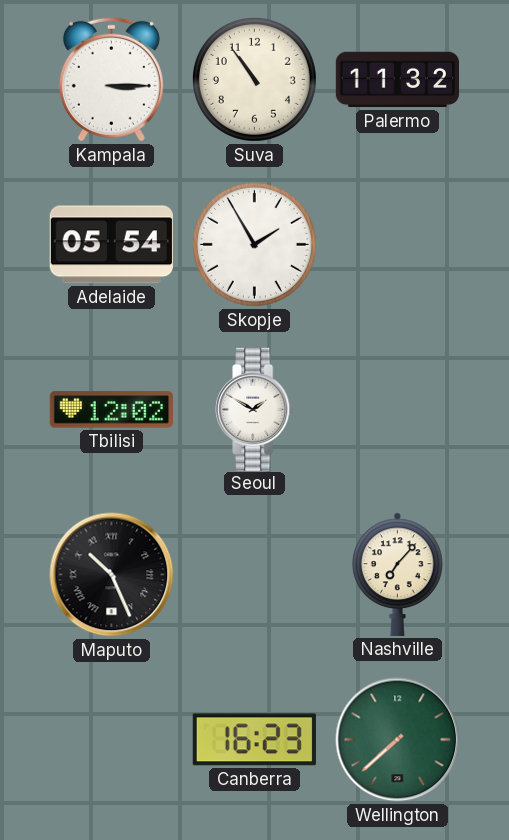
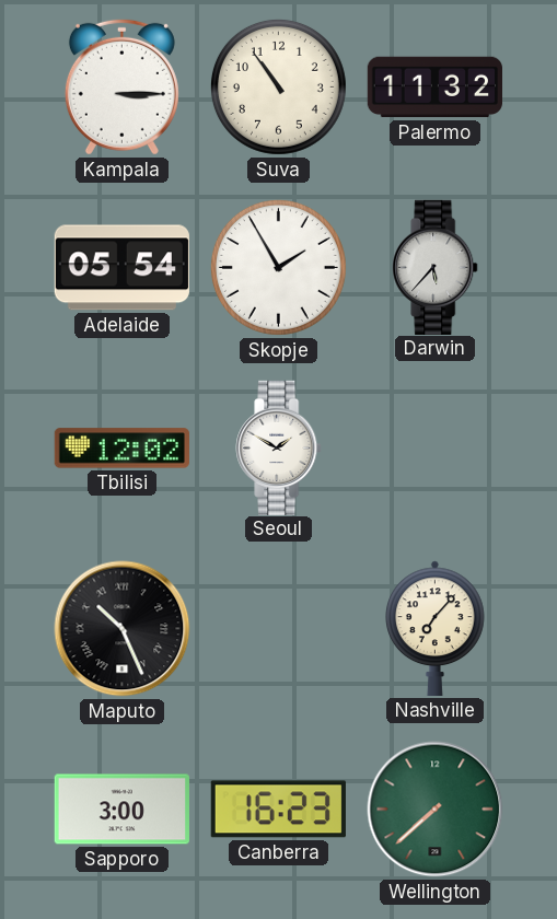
Darwin: none -> 5:37 (436, 267)
Sapporo: none -> 3:00 (121, 810)
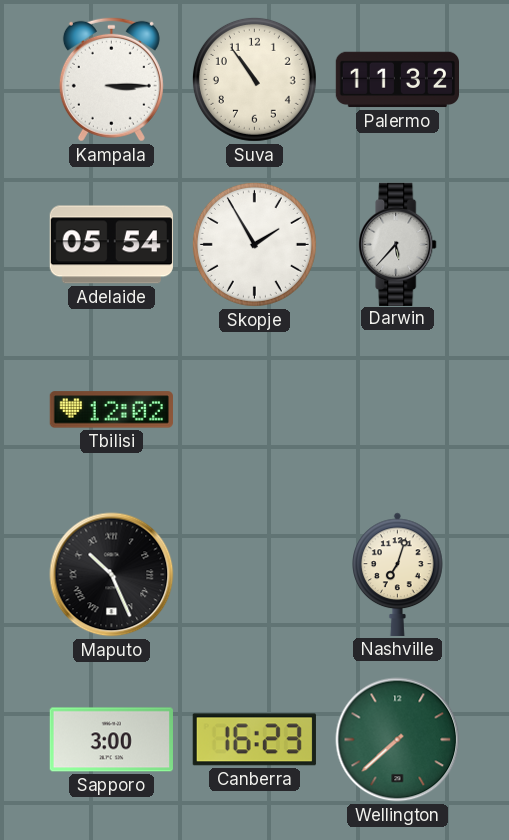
Seoul: 1:50 -> none (279, 447)
Nashville: 7:07 -> 7:03 (398, 574)
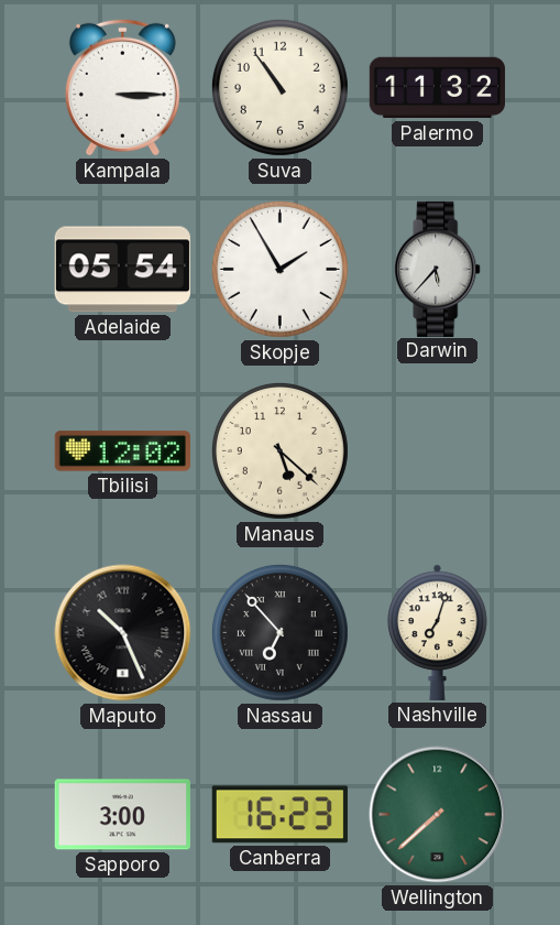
Manaus: none -> 5:22 (279, 450)
Nassau: none -> 6:53 (279, 632)
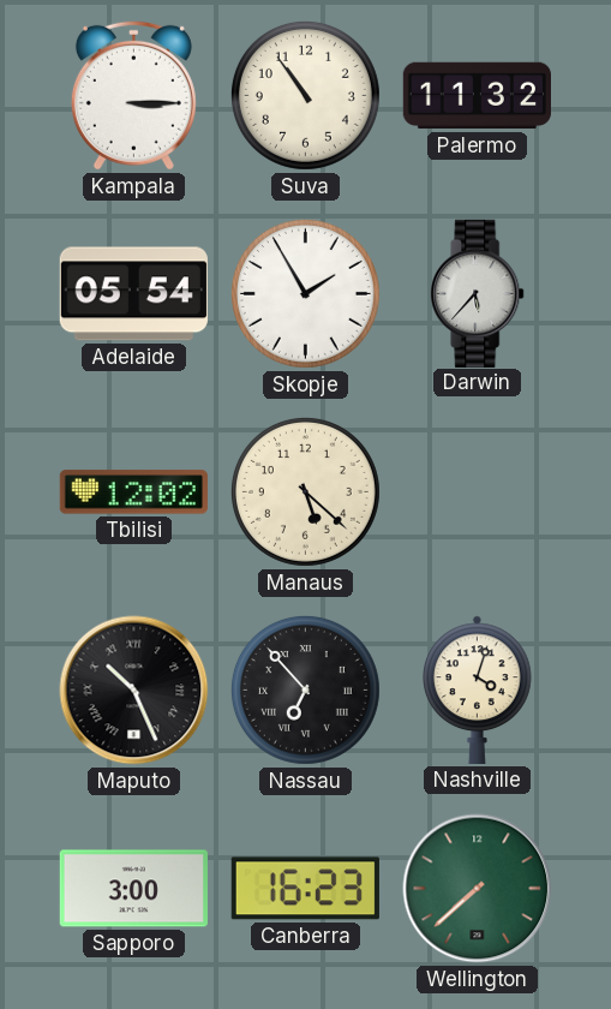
Nashville: 7:03 -> 4:03 (478, 689)
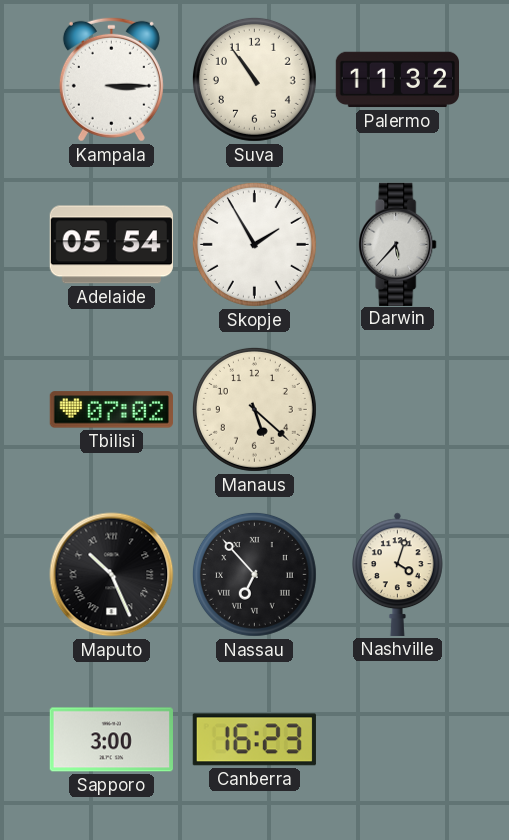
Tbilisi: 12:02 -> 07:02 (111, 410)
Wellington: 7:38 -> none (478, 889)
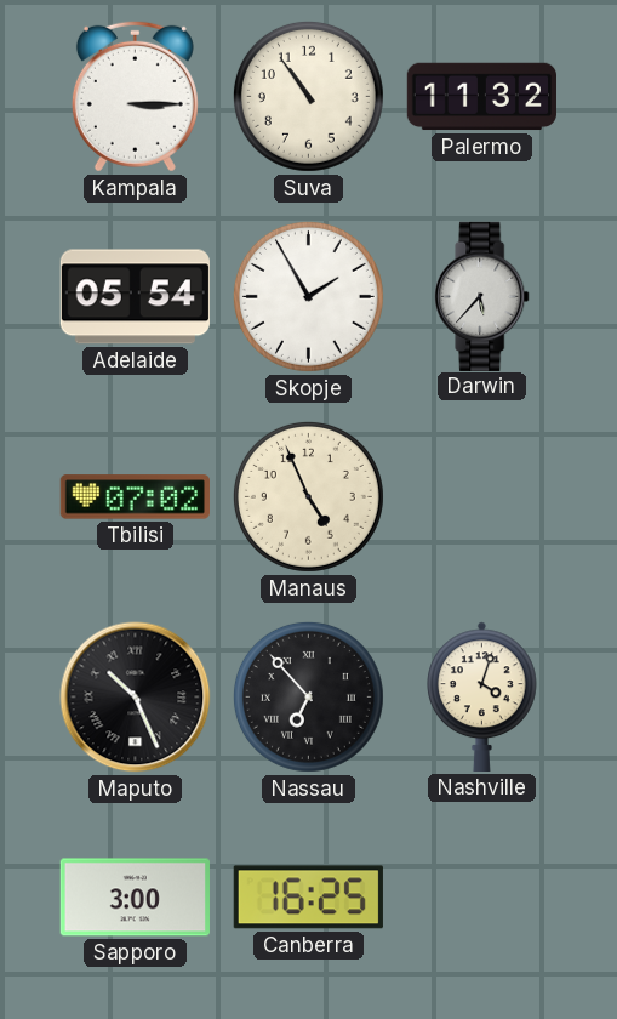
Manaus: 5:22 -> 4:56 (308, 496)
Canberra: 16:23 -> 16:25 (308, 898)
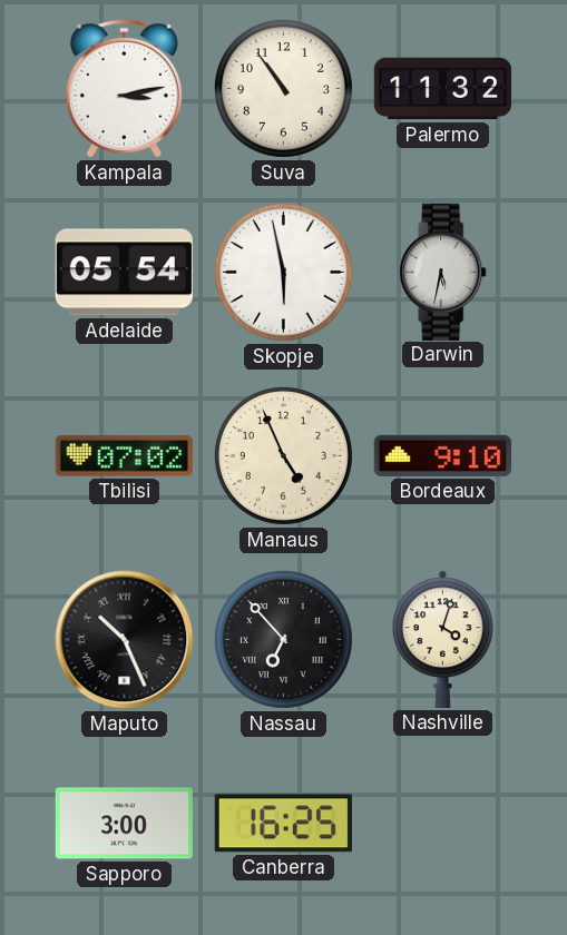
Kampala: 3:15 -> 3:13 (124, 88)
Skopje: 1:55 -> 5:58 (283, 272)
Darwin: 5:37 -> 5:32 (443, 272)
Bordeaux: none -> 9:10 (442, 455)
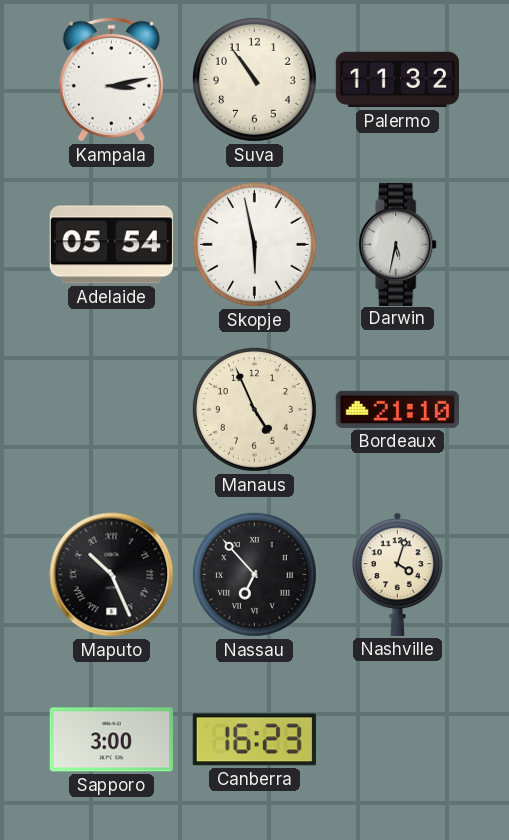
Tbilisi: 07:02 -> none (124, 456)
Bordeaux: 9:10 -> 21:10 (397, 409)
Canberra: 16:25 -> 16:23 (254, 740)
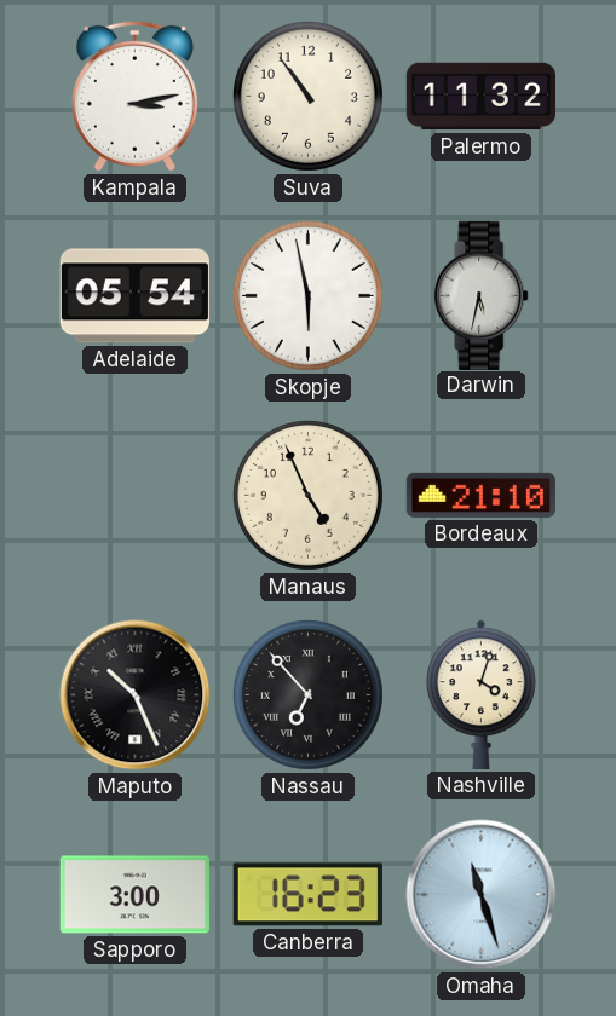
Omaha: none -> 11:27 (482, 895)
